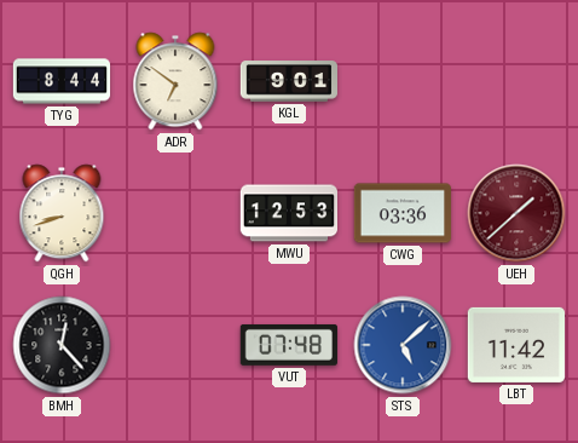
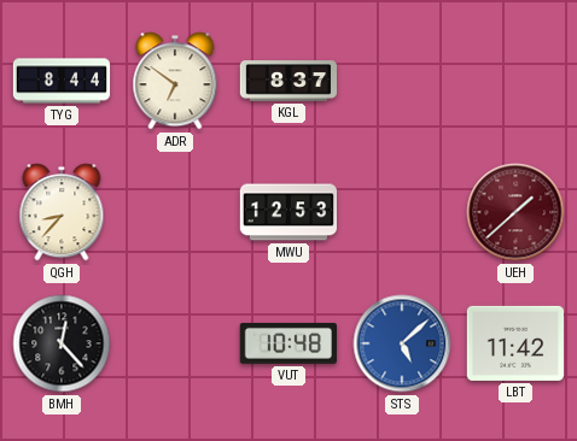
KGL: 9:01 -> 8:37 (287, 81)
QGH: 8:42 -> 8:37 (62, 212)
CWG: 03:36 -> none (401, 213)
VUT: 07:48 -> 10:48 (287, 343)
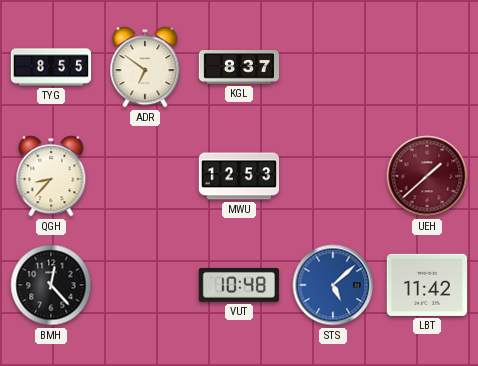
TYG: 8:44 -> 8:55 (51, 67)
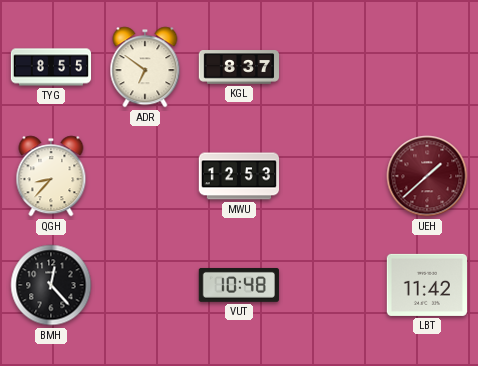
STS: 5:08 -> none (333, 285)
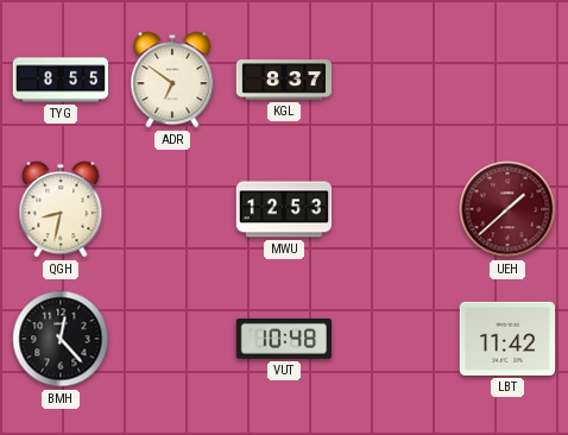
QGH: 8:37 -> 8:32 (61, 209)
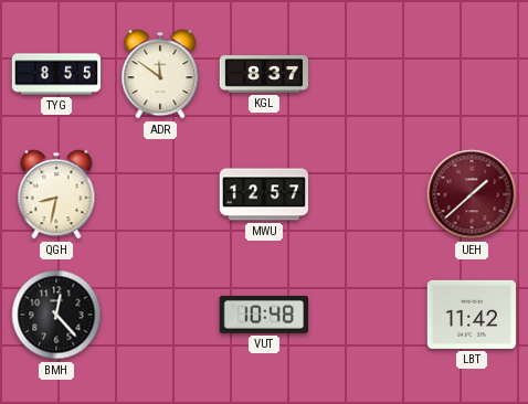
ADR: 6:51 -> 11:51 (160, 74)
MWU: 12:53 -> 12:57 (263, 194)
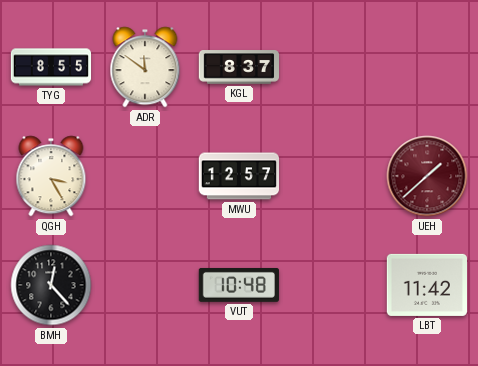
QGH: 8:32 -> 3:25 (51, 176)
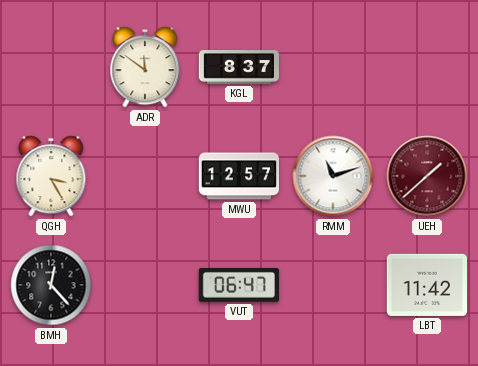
TYG: 8:55 -> none (51, 67)
RMM: none -> 11:12 (333, 176)
VUT: 10:48 -> 06:47 (238, 285)
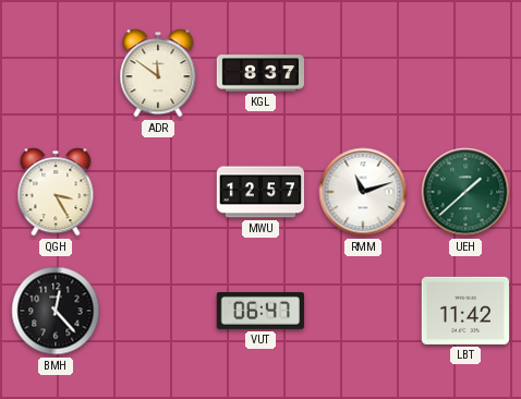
UEH dial: burgundy -> green (465, 192)
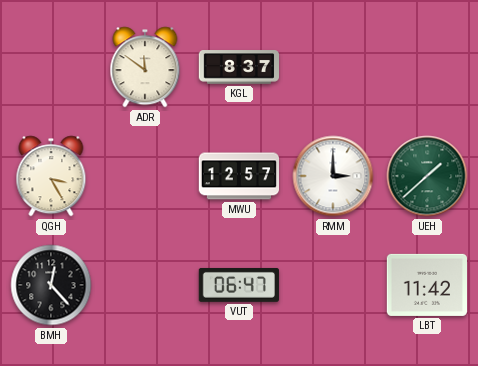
RMM: 11:12 -> 3:00 (333, 176)
